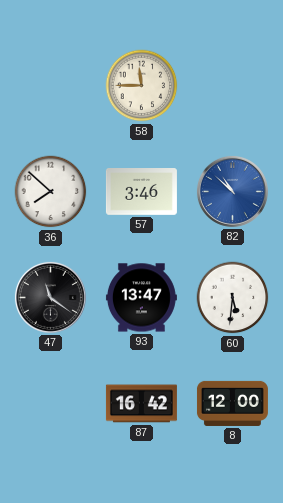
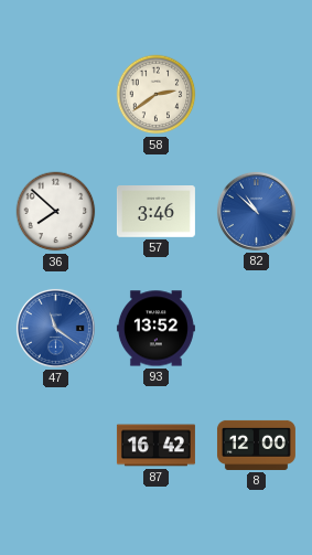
58: 11:45 -> 2:39 (157, 95)
47 dial: black -> blue (55, 328)
93: 13:47 -> 13:52 (155, 329)
60: 5:31 -> none (233, 298)
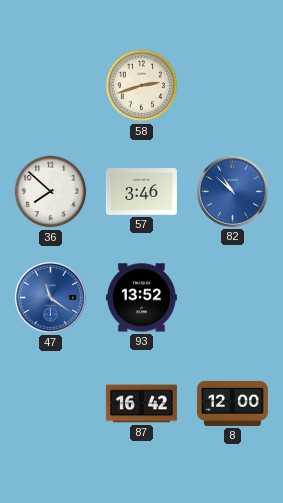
58: 2:39 -> 2:42 (142, 86)
